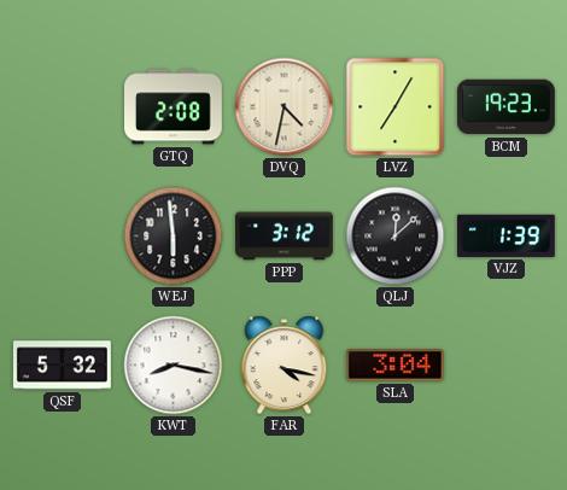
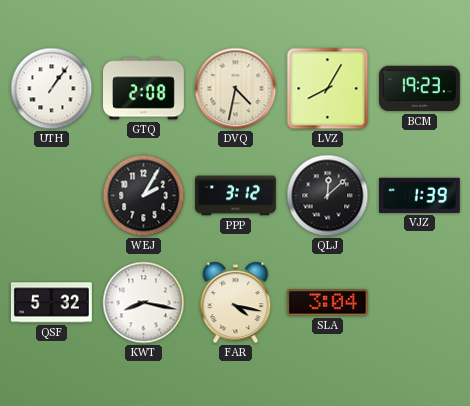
UTH: none -> 1:06 (52, 89)
LVZ: 7:05 -> 8:05 (328, 89)
WEJ: 5:59 -> 2:05 (144, 196)
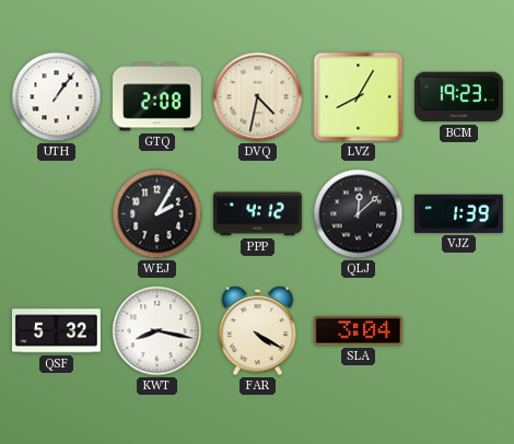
PPP: 3:12 -> 4:12 (258, 214)
FAR: 4:17 -> 4:20 (258, 331)
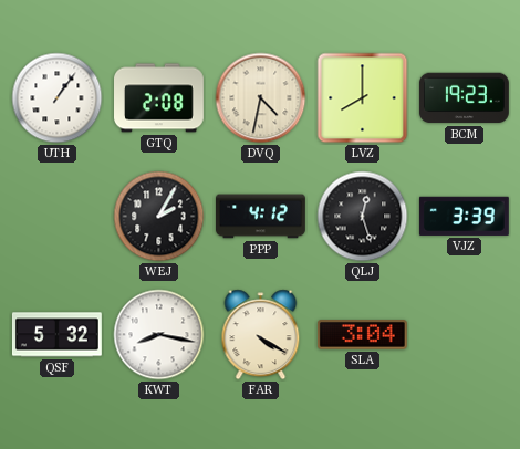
LVZ: 8:05 -> 8:00 (363, 98)
QLJ: 12:08 -> 12:27 (363, 217)
VJZ: 1:39 -> 3:39 (464, 216)
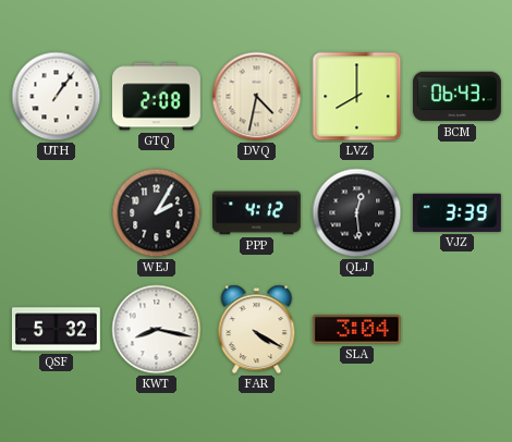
BCM: 19:23 -> 06:43 (456, 97)
QLJ: 12:27 -> 12:29 (357, 213)
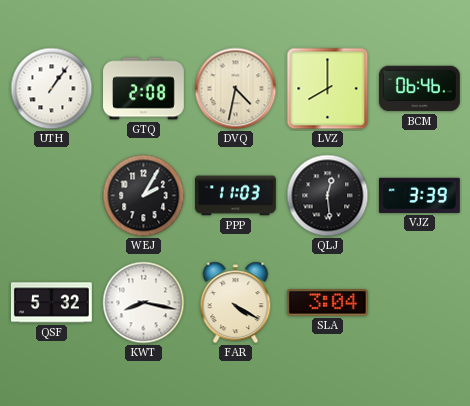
BCM: 06:43 -> 06:46 (419, 89)
PPP: 4:12 -> 11:03 (236, 196)
